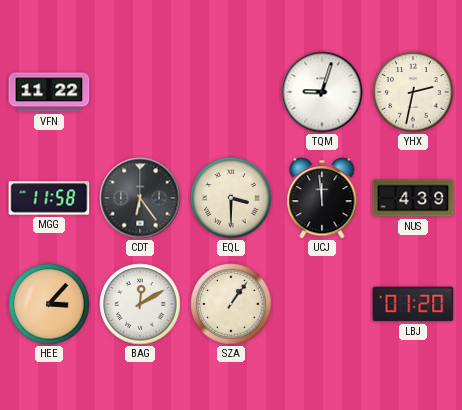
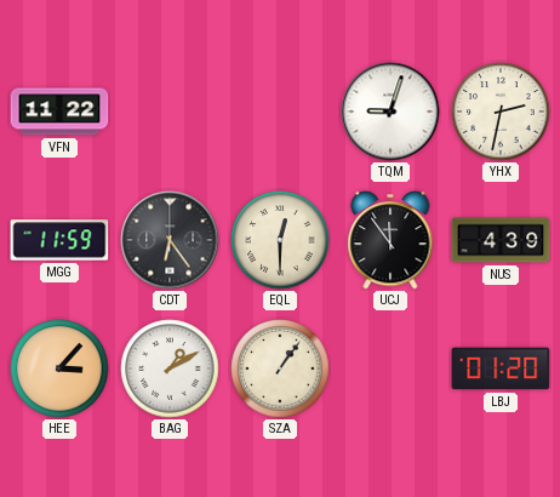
MGG: 11:58 -> 11:59 (59, 240)
EQL: 3:30 -> 12:30 (280, 240)
UCJ: 11:59 -> 11:54 (390, 240)
BAG: 12:10 -> 1:10 (170, 369)
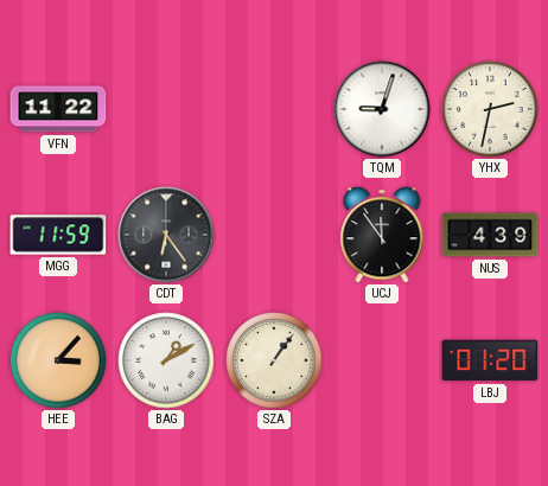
EQL: 12:30 -> none (280, 240)
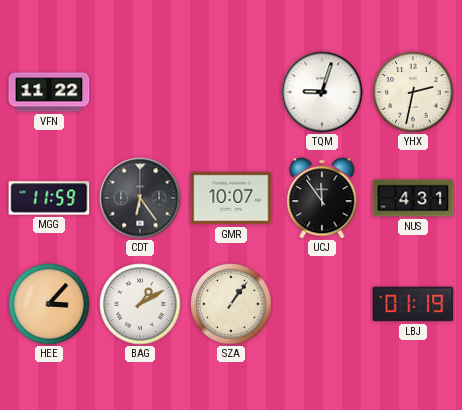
GMR: none -> 10:07 (231, 198)
NUS: 4:39 -> 4:31 (413, 198)
LBJ: 01:20 -> 01:19 (413, 304)
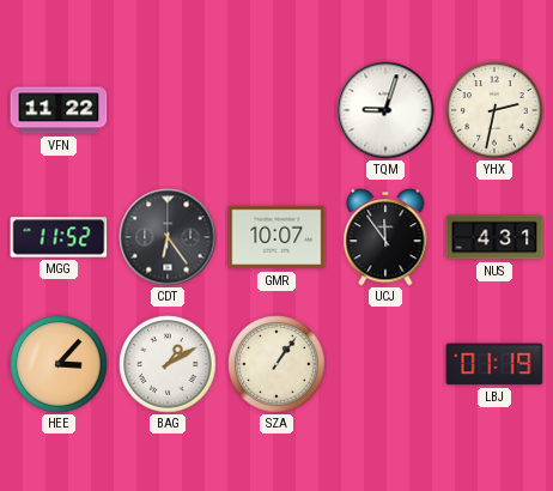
MGG: 11:59 -> 11:52 (59, 237)
